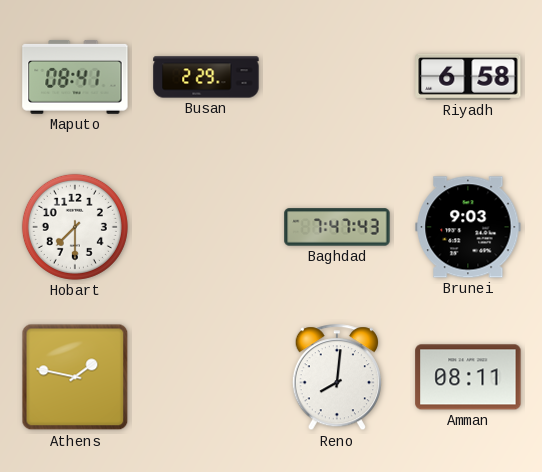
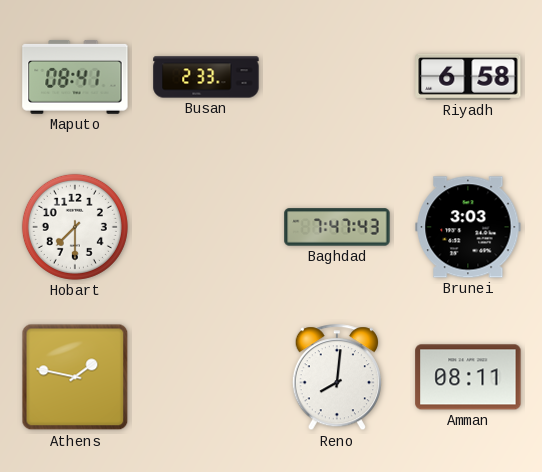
Busan: 2:29 -> 2:33 (206, 77)
Brunei: 9:03 -> 3:03 (468, 227)
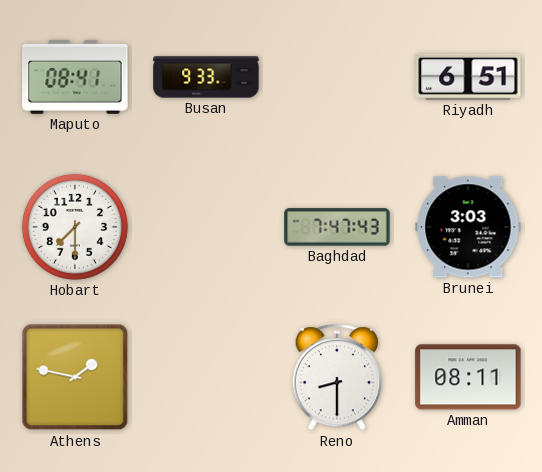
Busan: 2:33 -> 9:33 (206, 77)
Riyadh: 6:58 -> 6:51 (468, 77)
Reno: 8:01 -> 8:30 (337, 378)
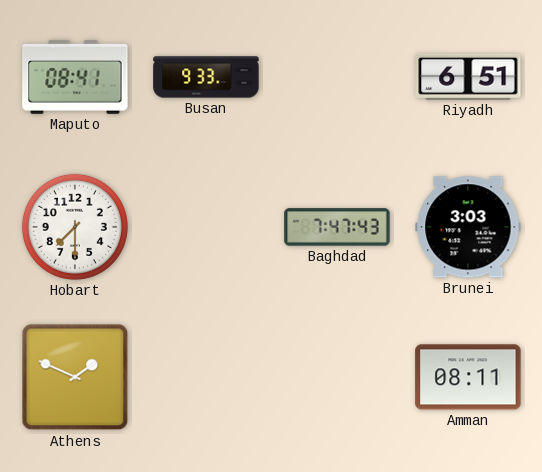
Athens: 1:47 -> 1:49 (75, 377)
Reno: 8:30 -> none (337, 378)
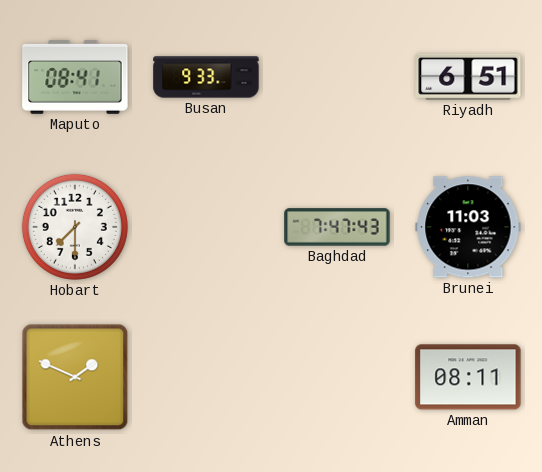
Brunei: 3:03 -> 11:03 (468, 227)
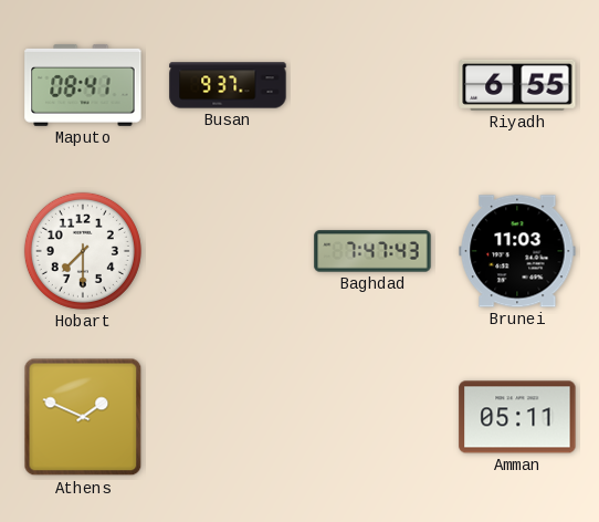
Busan: 9:33 -> 9:37 (228, 85)
Riyadh: 6:51 -> 6:55 (517, 85)
Amman: 08:11 -> 05:11 (517, 417)
